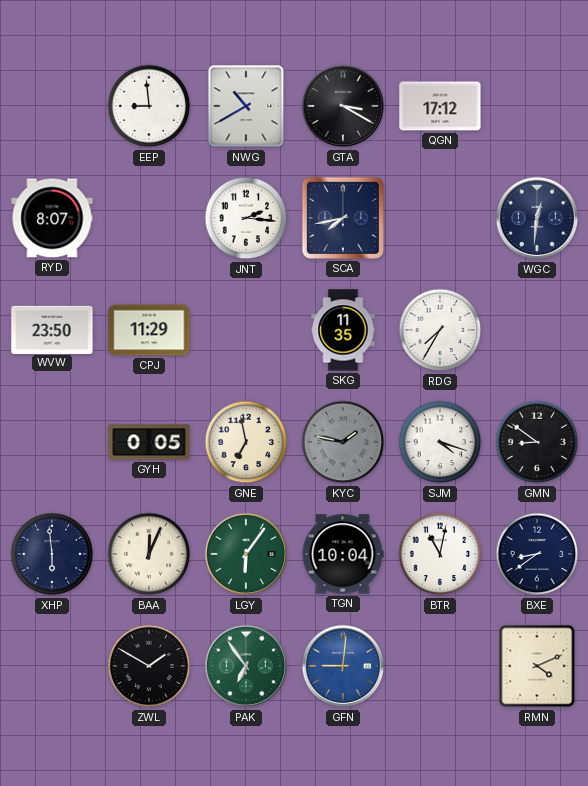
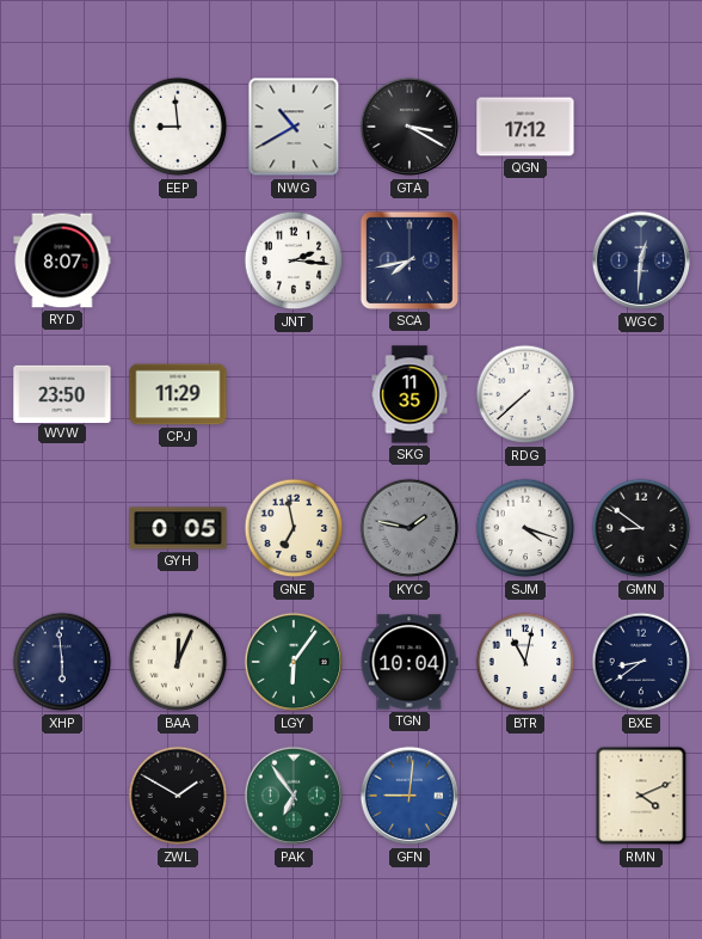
RDG: 7:35 -> 7:38 (525, 394)
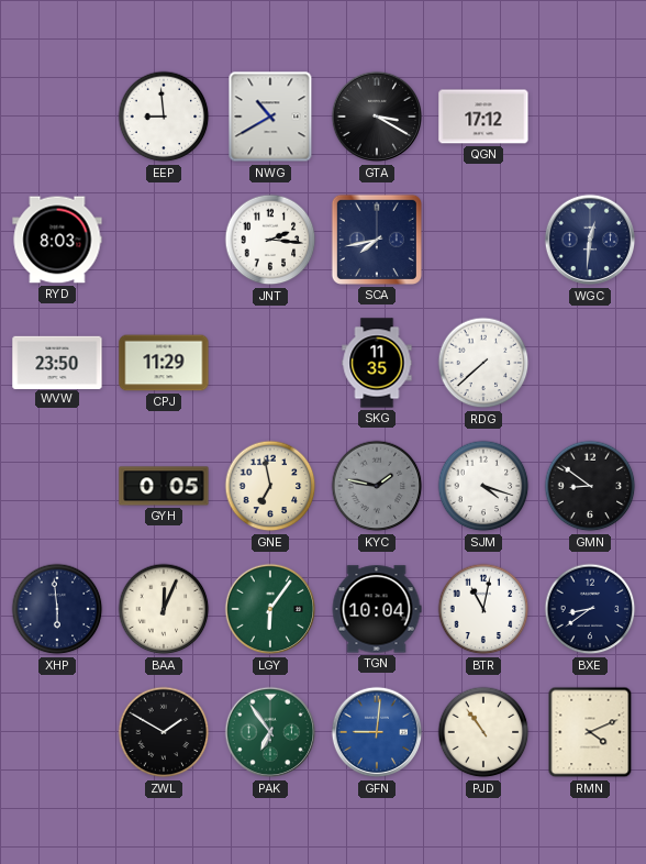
RYD: 8:07 -> 8:03 (57, 240)
PJD: none -> 10:54 (483, 732)
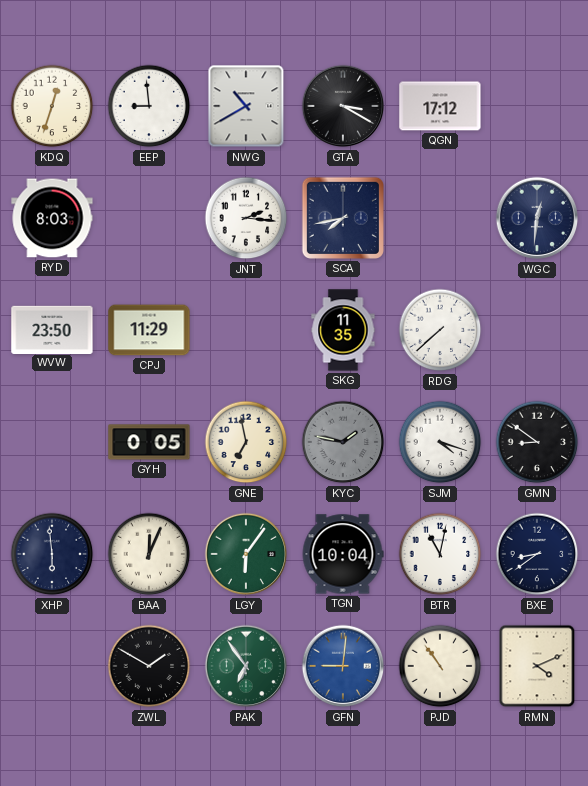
KDQ: none -> 12:33 (52, 106)
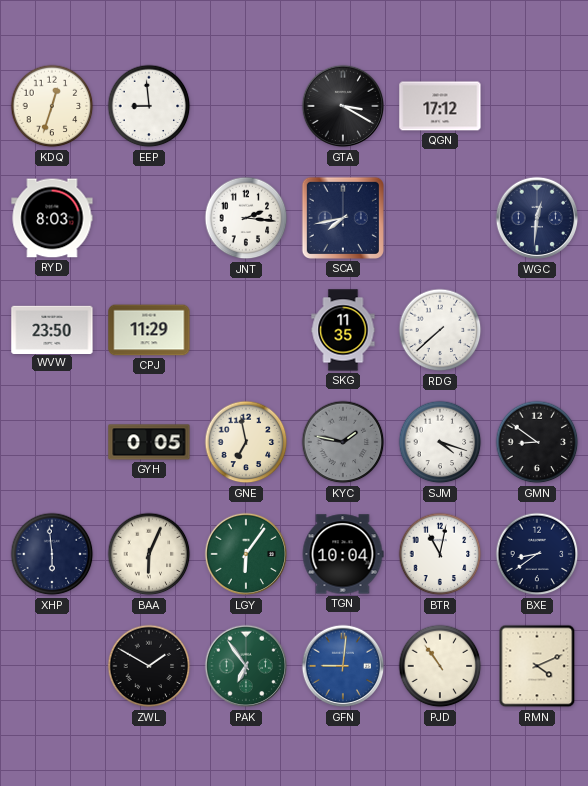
NWG: 10:40 -> none (246, 106)
BAA: 12:04 -> 6:04 (149, 554)
